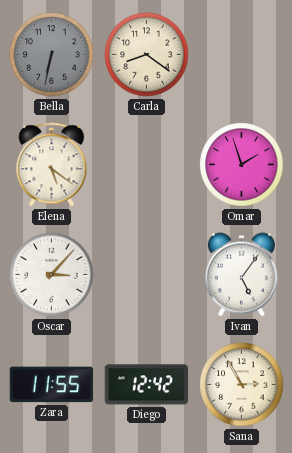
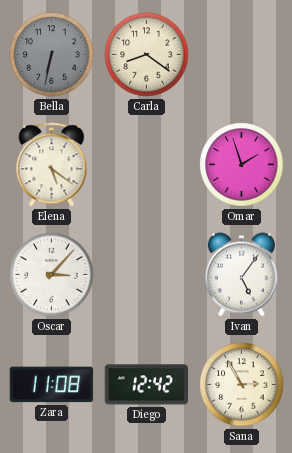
Zara: 11:55 -> 11:08 (52, 385)
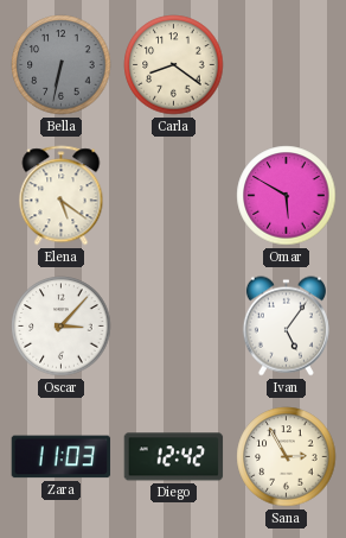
Omar: 1:57 -> 5:50 (287, 196)
Zara: 11:08 -> 11:03 (62, 457)
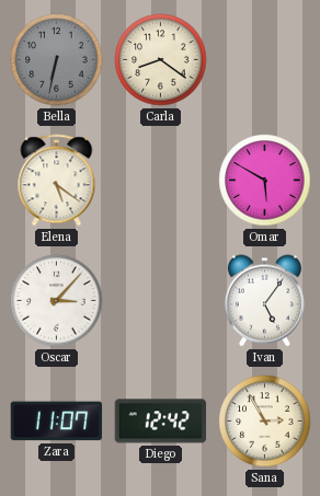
Zara: 11:03 -> 11:07 (57, 422)
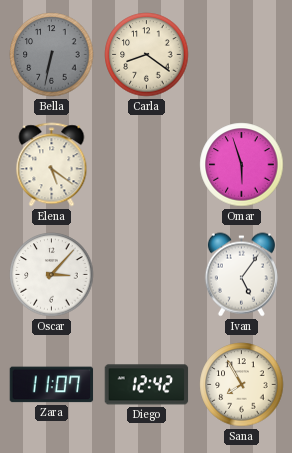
Omar: 5:50 -> 5:57 (242, 165)
Sana: 2:55 -> 7:55 (242, 385)
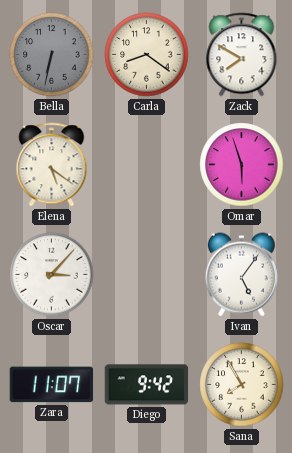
Zack: none -> 7:50 (242, 55)
Diego: 12:42 -> 9:42 (147, 385)
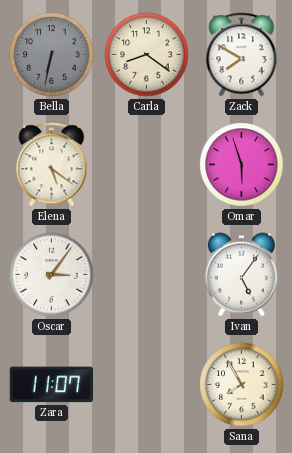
Oscar: 3:07 -> 3:06 (52, 275)
Diego: 9:42 -> none (147, 385)
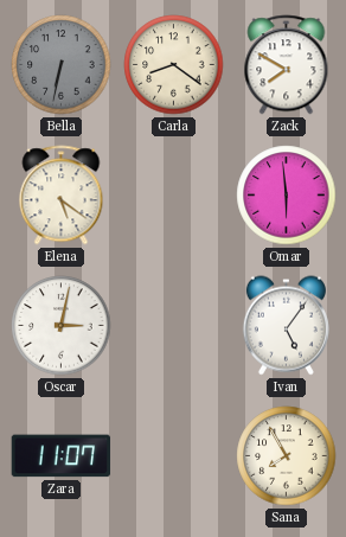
Omar: 5:57 -> 5:59 (287, 196)
Oscar: 3:06 -> 3:02 (62, 326)
